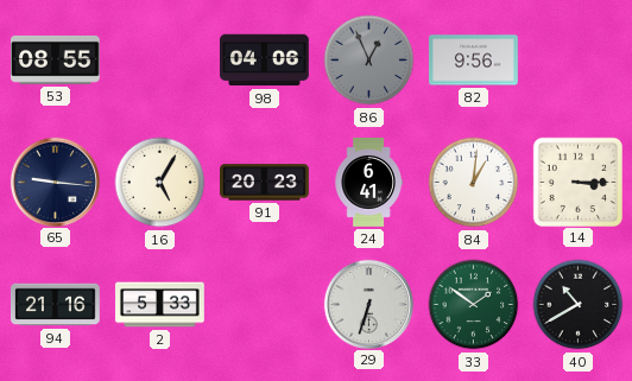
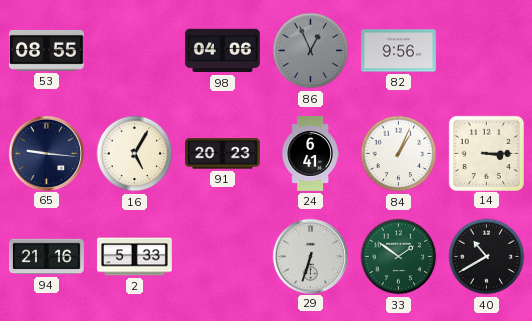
84: 1:01 -> 1:04 (399, 154)
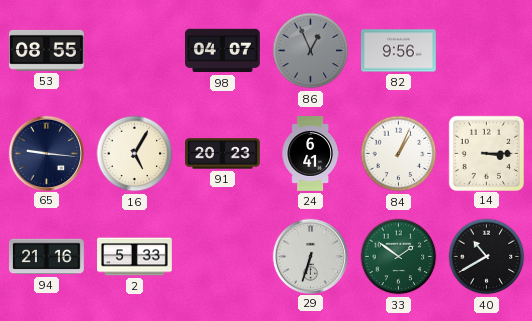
98: 04:06 -> 04:07 (223, 51)
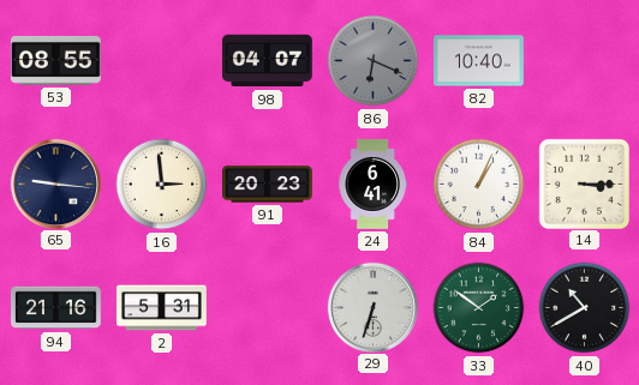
86: 12:56 -> 6:19 (374, 61)
82: 9:56 -> 10:40 (479, 61)
16: 5:05 -> 2:59 (162, 185)
2: 5:33 -> 5:31 (162, 308)
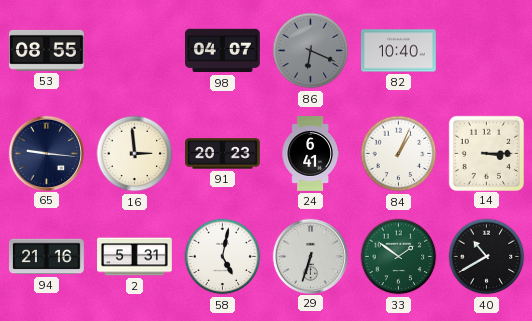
58: none -> 5:02 (223, 257)
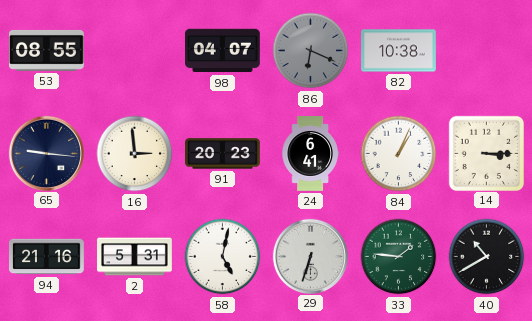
82: 10:40 -> 10:38 (399, 51)
33: 1:51 -> 1:46 (399, 257)
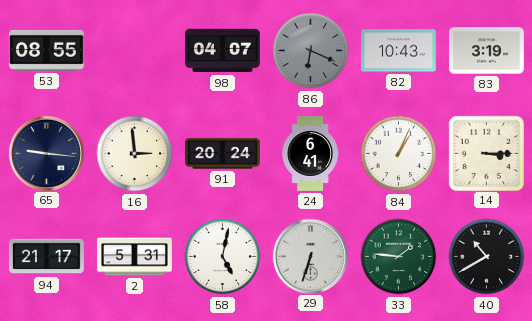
82: 10:38 -> 10:43 (399, 51)
83: none -> 3:19 (487, 51)
91: 20:23 -> 20:24 (223, 154)
94: 21:16 -> 21:17 (47, 257)
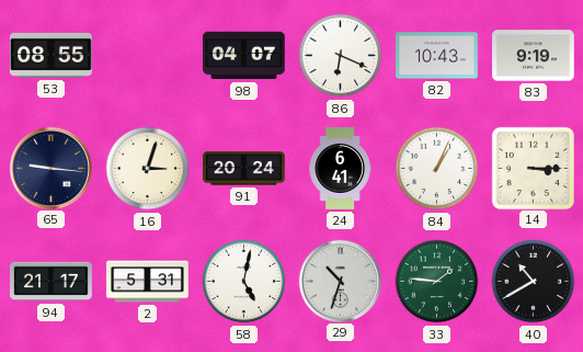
86 dial: grey -> white (341, 56)
83: 3:19 -> 9:19 (534, 56)
16: 2:59 -> 3:03 (148, 169)
29: 6:33 -> 10:33 (340, 281)
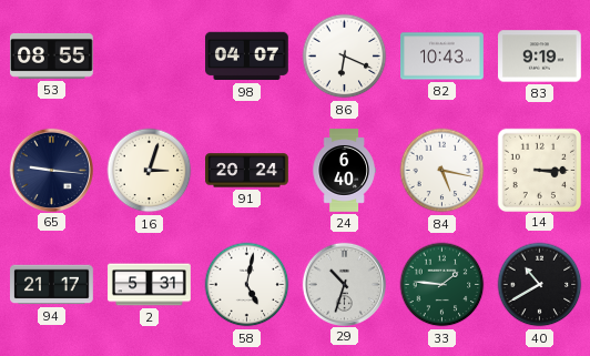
24: 6:41 -> 6:40 (344, 171)
84: 1:04 -> 5:17 (442, 171)
